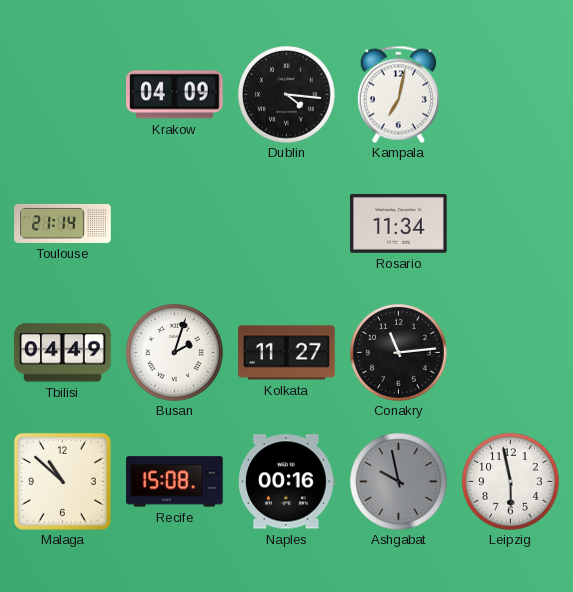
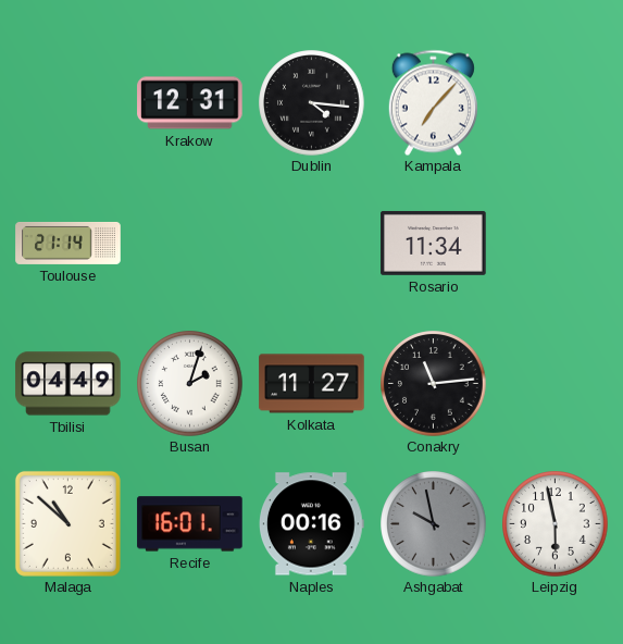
Krakow: 04:09 -> 12:31 (190, 103)
Kampala: 7:02 -> 7:07 (433, 102)
Recife: 15:08 -> 16:01 (190, 524)
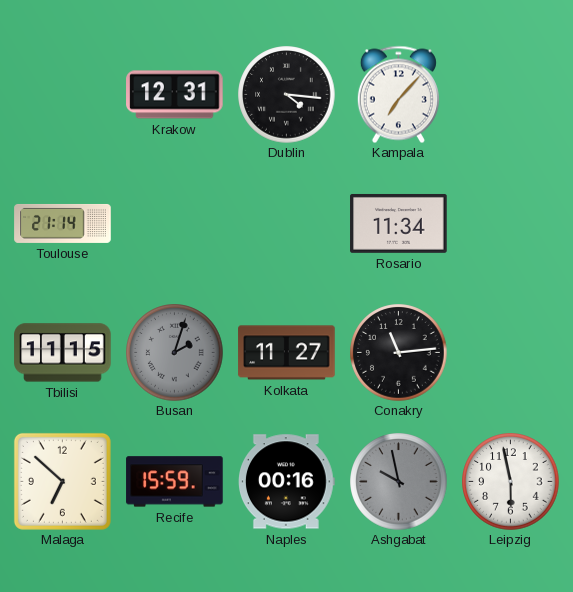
Tbilisi: 04:49 -> 11:15 (63, 353)
Busan dial: white -> grey (175, 353)
Malaga: 10:52 -> 6:52 (62, 481)
Recife: 16:01 -> 15:59 (175, 482)
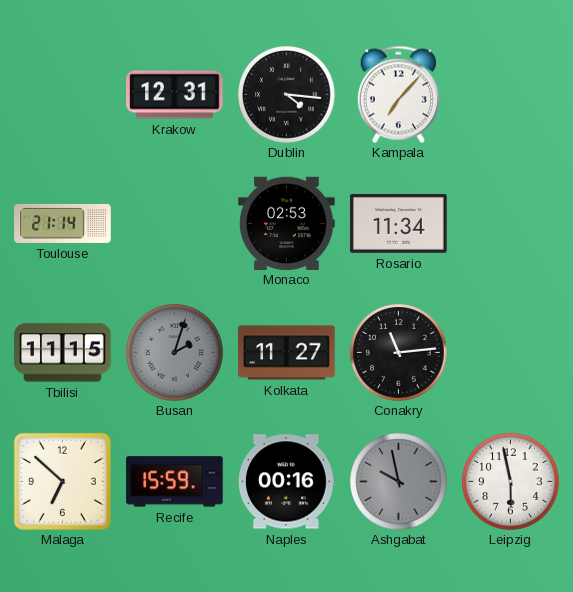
Monaco: none -> 02:53 (287, 223)
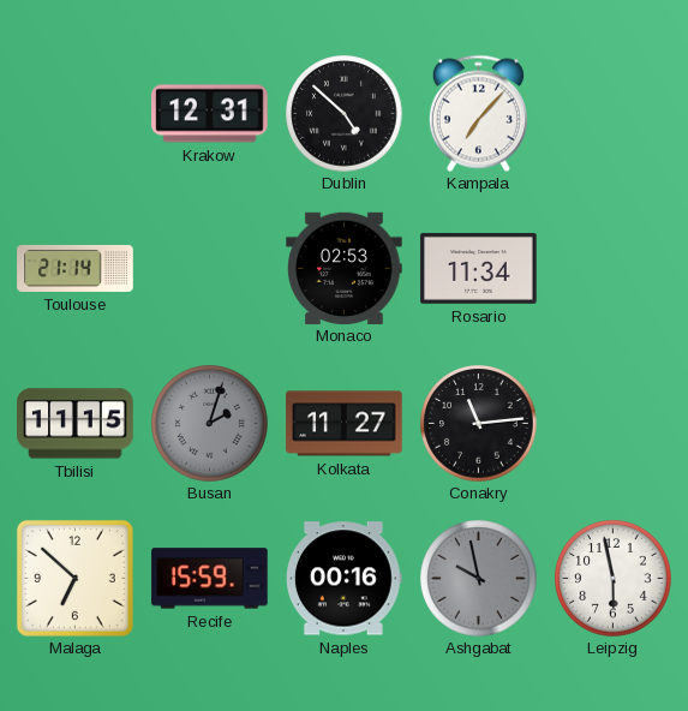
Dublin: 4:16 -> 4:52 (345, 114)
